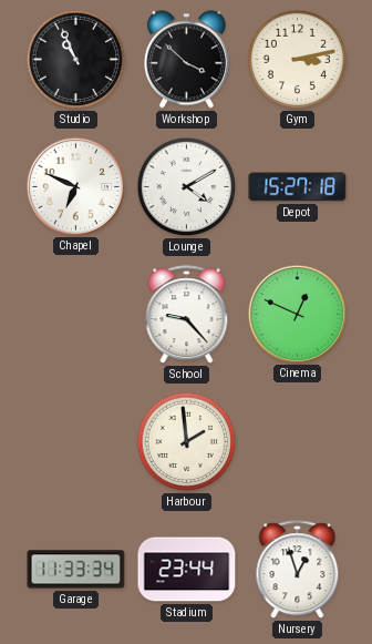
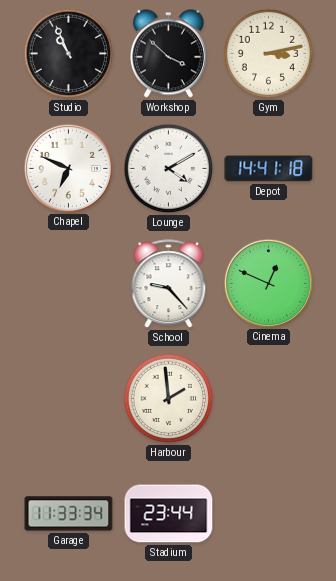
Depot: 15:27 -> 14:41 (269, 169)
Nursery: 12:57 -> none (298, 570)
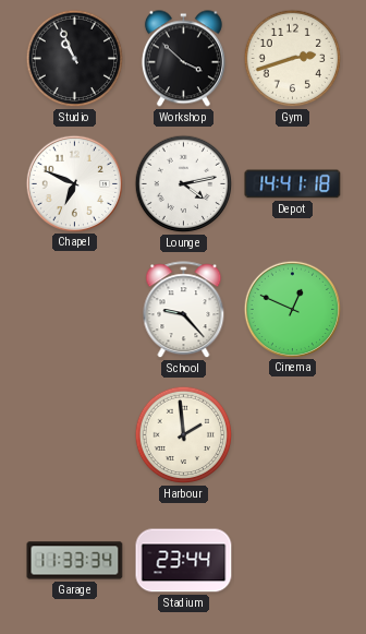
Gym: 3:13 -> 2:42 (293, 59)
Lounge: 4:10 -> 4:13 (184, 184)
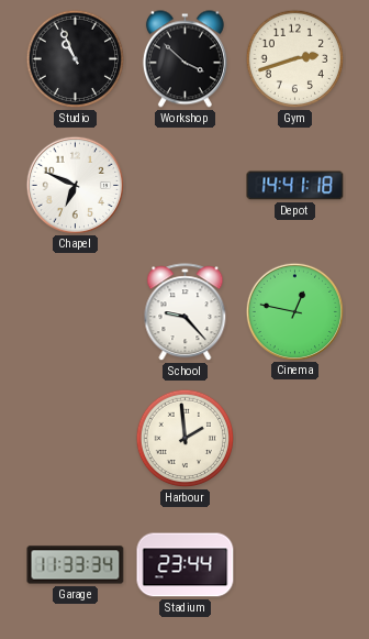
Lounge: 4:13 -> none (184, 184)
Cinema: 12:49 -> 12:47 (294, 311)
